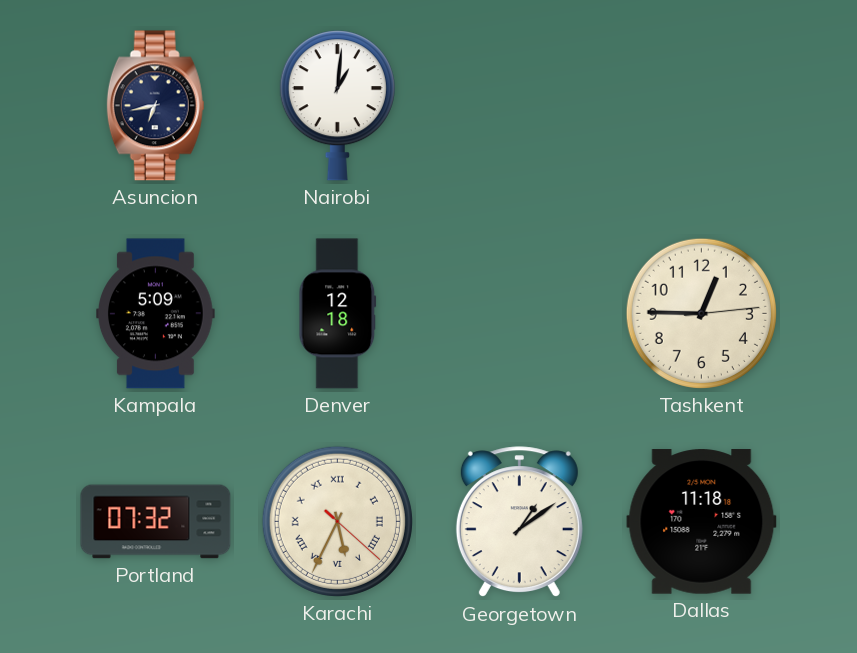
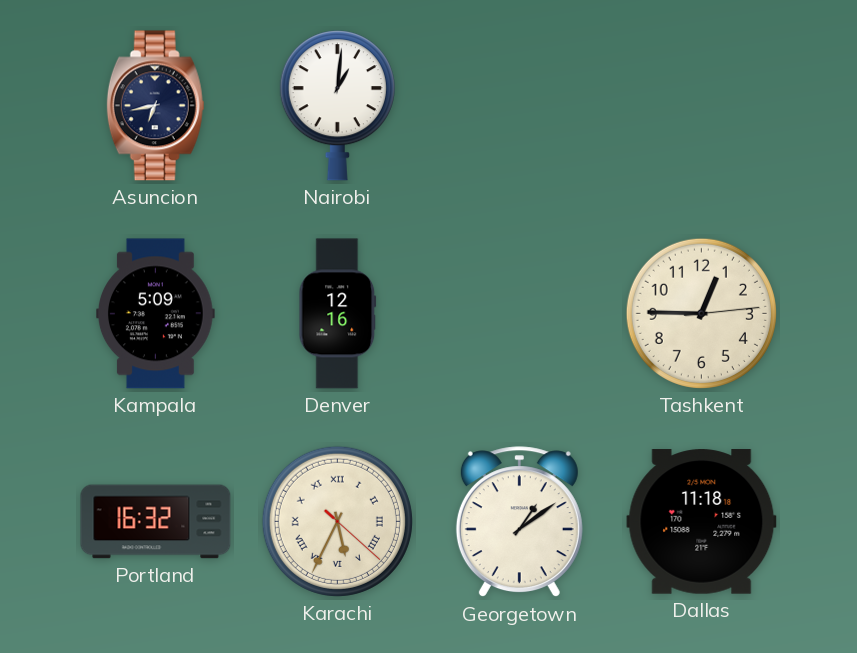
Denver: 12:18 -> 12:16 (338, 314)
Portland: 07:32 -> 16:32 (156, 522)
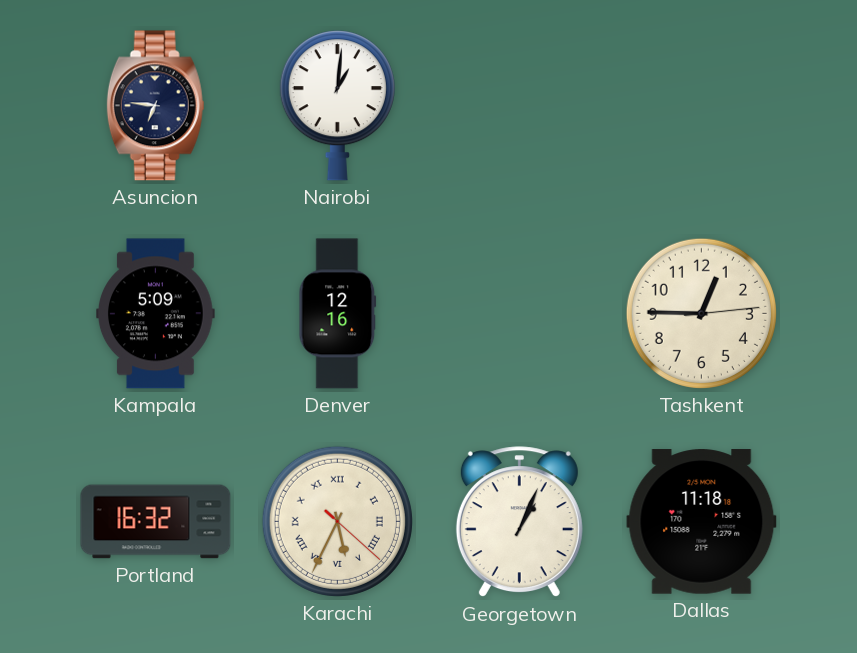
Asuncion: 6:43 -> 6:46 (155, 106)
Georgetown: 1:09 -> 1:04 (519, 522)
